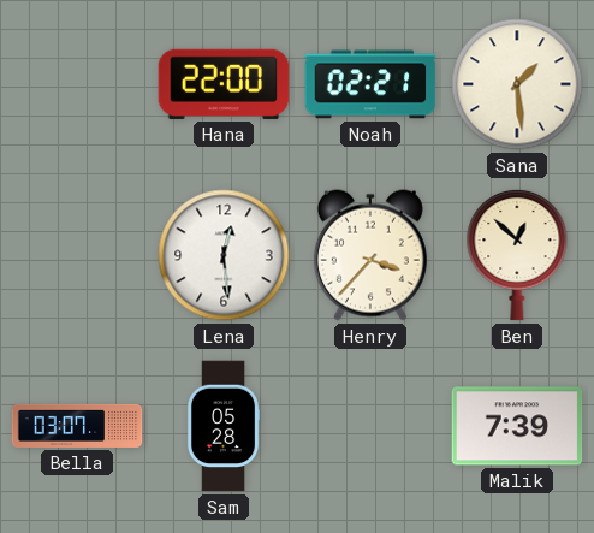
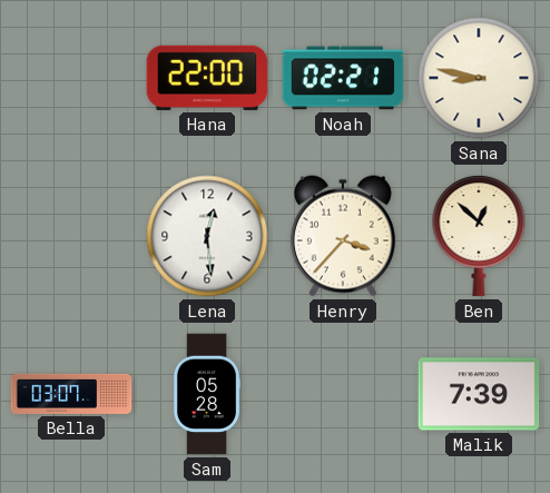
Sana: 1:29 -> 8:47 (479, 78)
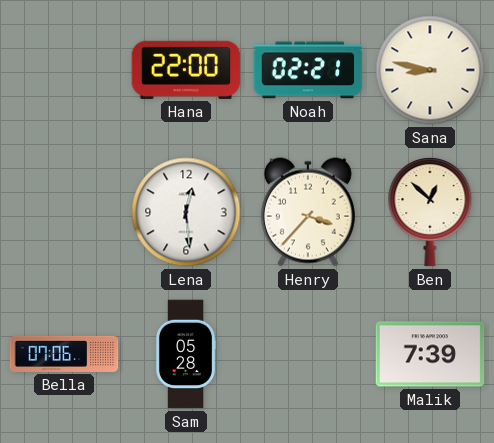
Bella: 03:07 -> 07:06 (64, 354)
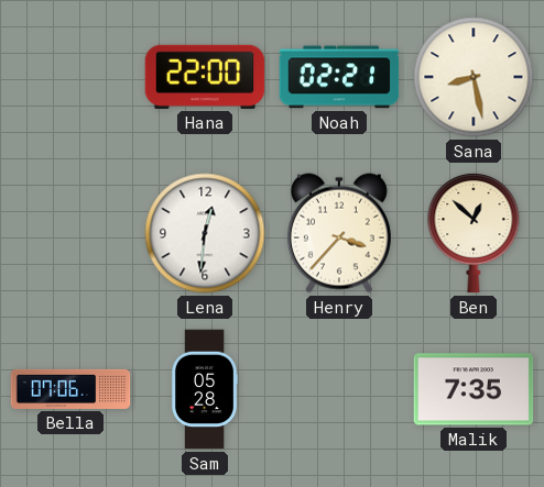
Sana: 8:47 -> 8:28 (474, 77)
Lena: 12:29 -> 12:31 (205, 233)
Malik: 7:39 -> 7:35 (474, 389)
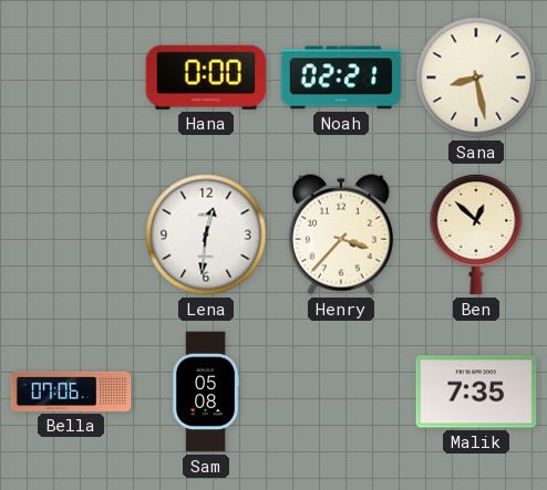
Hana: 22:00 -> 0:00 (206, 77)
Sam: 05:28 -> 05:08 (206, 392)
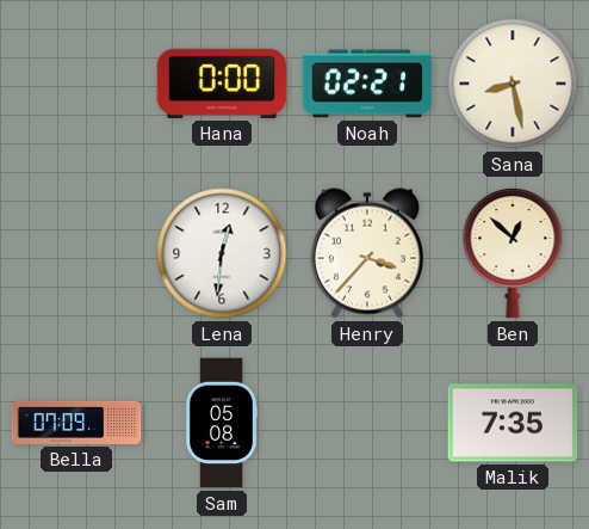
Bella: 07:06 -> 07:09 (76, 423)
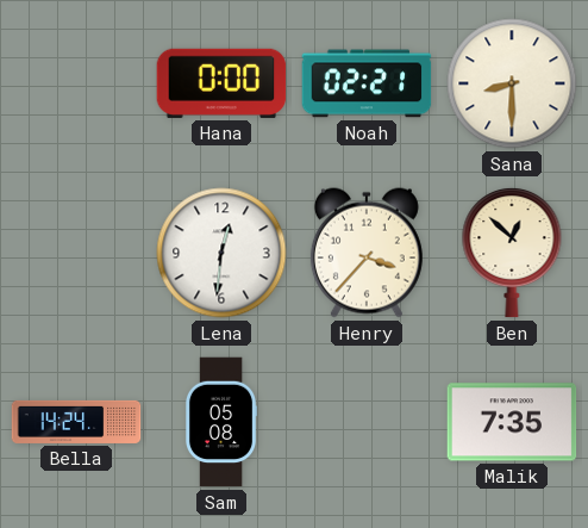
Sana: 8:28 -> 8:30 (512, 83)
Bella: 07:09 -> 14:24 (76, 422)
